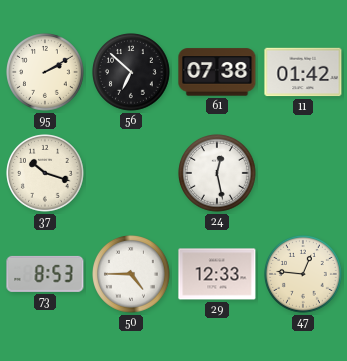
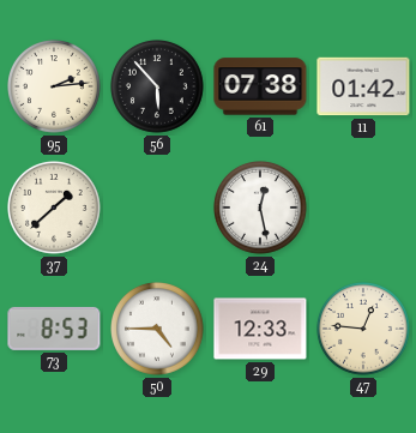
95: 2:10 -> 2:14 (55, 88)
56: 6:52 -> 5:53 (158, 88)
37: 10:18 -> 1:38 (55, 209)
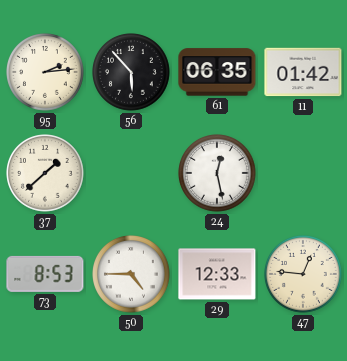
61: 07:38 -> 06:35 (217, 72)
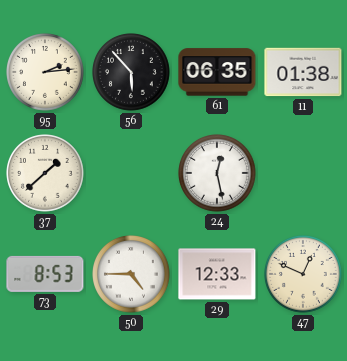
11: 01:42 -> 01:38 (303, 72)
47: 12:46 -> 12:49 (304, 275)
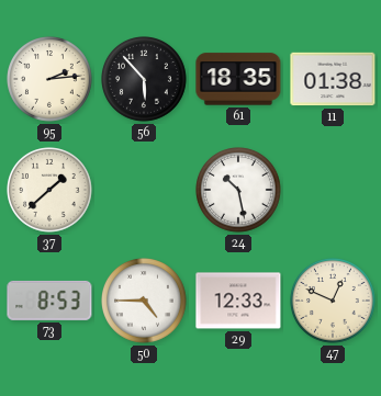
61: 06:35 -> 18:35 (238, 79)
24: 12:28 -> 10:28 (239, 191)
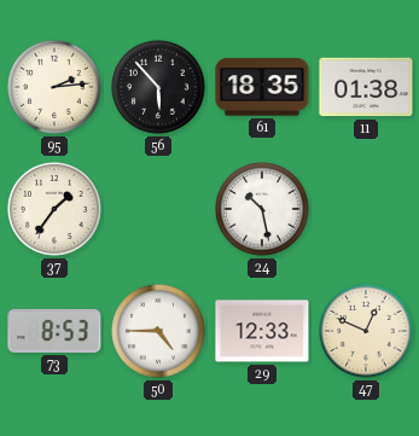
37: 1:38 -> 1:36 (56, 210)
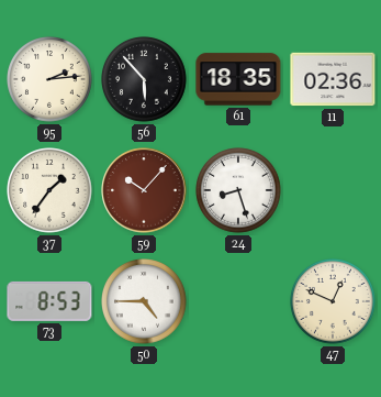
11: 01:38 -> 02:36 (333, 79)
59: none -> 10:07 (144, 190)
24: 10:28 -> 8:27 (239, 191)
29: 12:33 -> none (262, 331)
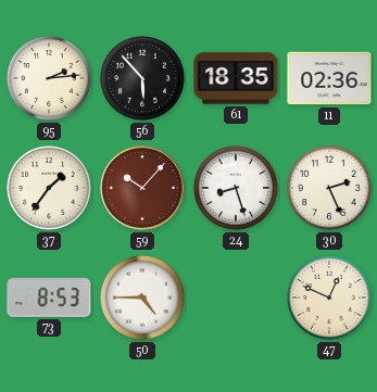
30: none -> 2:26 (330, 189)
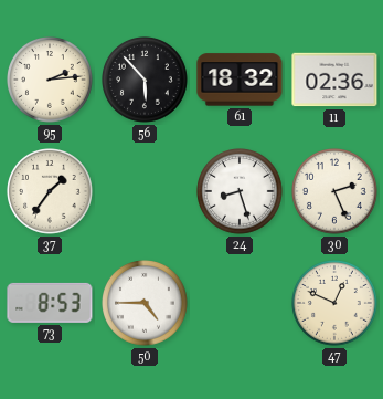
61: 18:35 -> 18:32 (240, 80)
59: 10:07 -> none (142, 188)
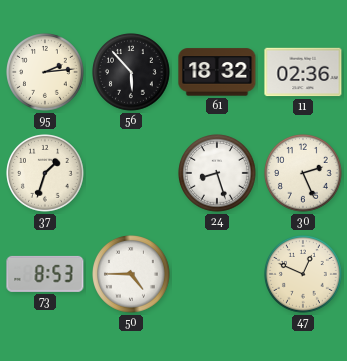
37: 1:36 -> 1:33 (46, 174)
